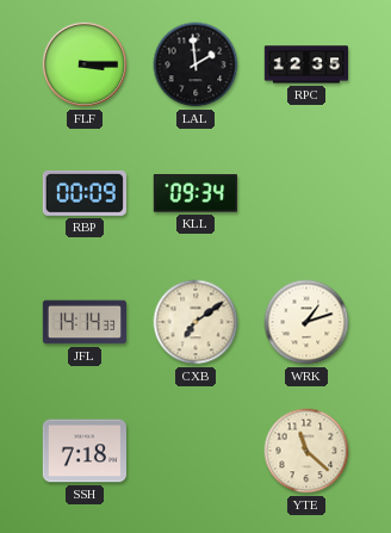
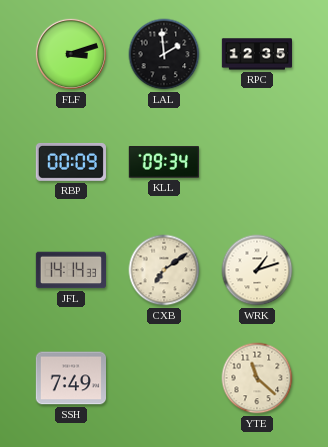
FLF: 3:15 -> 3:12 (71, 54)
SSH: 7:18 -> 7:49 (70, 378)
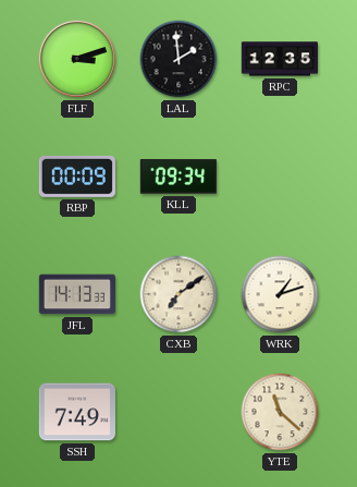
JFL: 14:14 -> 14:13 (76, 294)
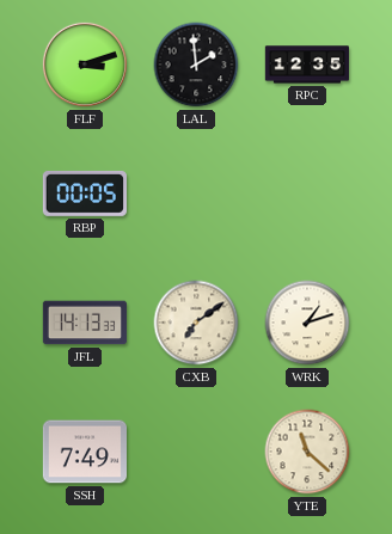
RBP: 00:09 -> 00:05 (84, 194)
KLL: 09:34 -> none (177, 176)
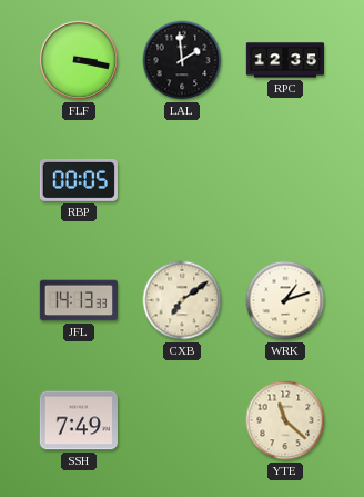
FLF: 3:12 -> 3:17 (79, 60)
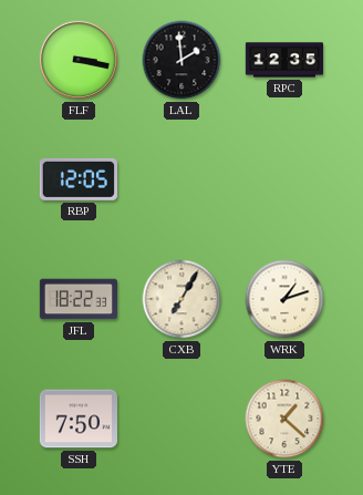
RBP: 00:05 -> 12:05 (77, 179)
JFL: 14:13 -> 18:22 (77, 299)
CXB: 7:09 -> 7:05 (181, 299)
SSH: 7:49 -> 7:50 (77, 419)
YTE: 11:22 -> 1:22 (284, 419)
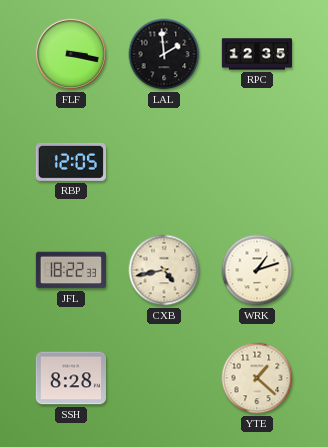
CXB: 7:05 -> 4:43 (164, 270)
SSH: 7:50 -> 8:28 (70, 378)
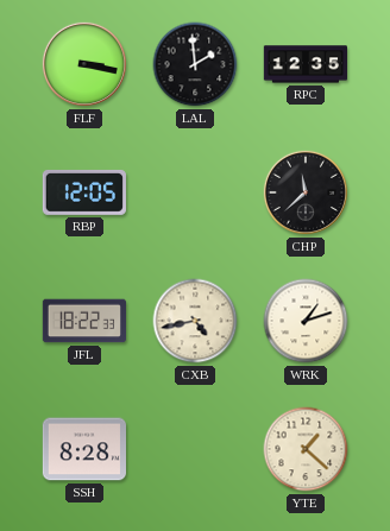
CHP: none -> 11:38 (306, 192)
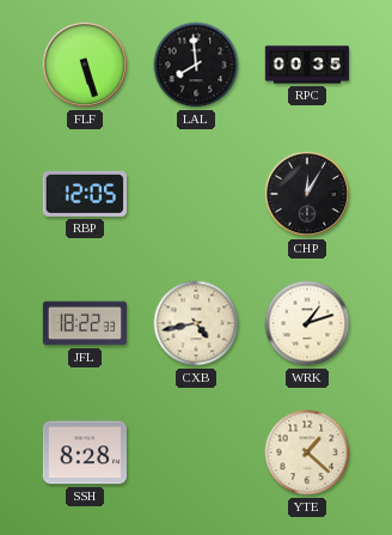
FLF: 3:17 -> 5:27 (85, 65)
LAL: 1:59 -> 7:59 (196, 65)
RPC: 12:35 -> 00:35 (306, 65)
CHP: 11:38 -> 12:05 (307, 194)
